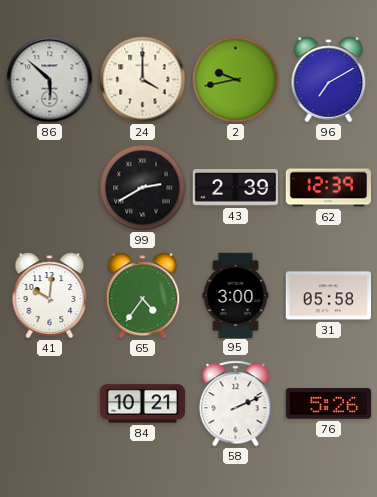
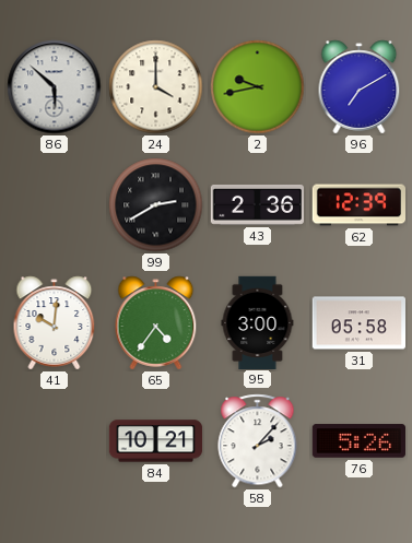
43: 2:39 -> 2:36 (257, 205)
58: 2:11 -> 2:07 (258, 441)
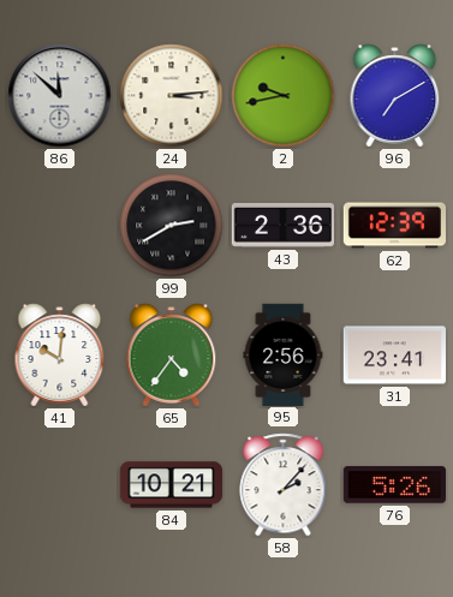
86: 5:52 -> 11:52 (60, 96)
24: 4:00 -> 3:14 (172, 96)
95: 3:00 -> 2:56 (284, 354)
31: 05:58 -> 23:41 (394, 356)
